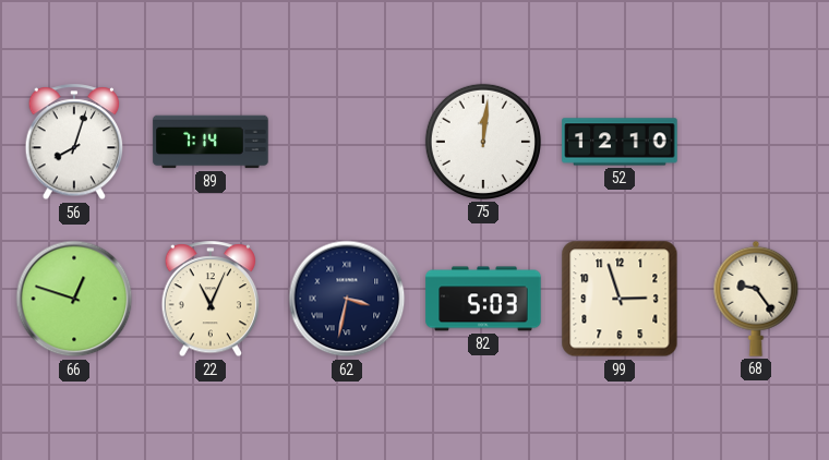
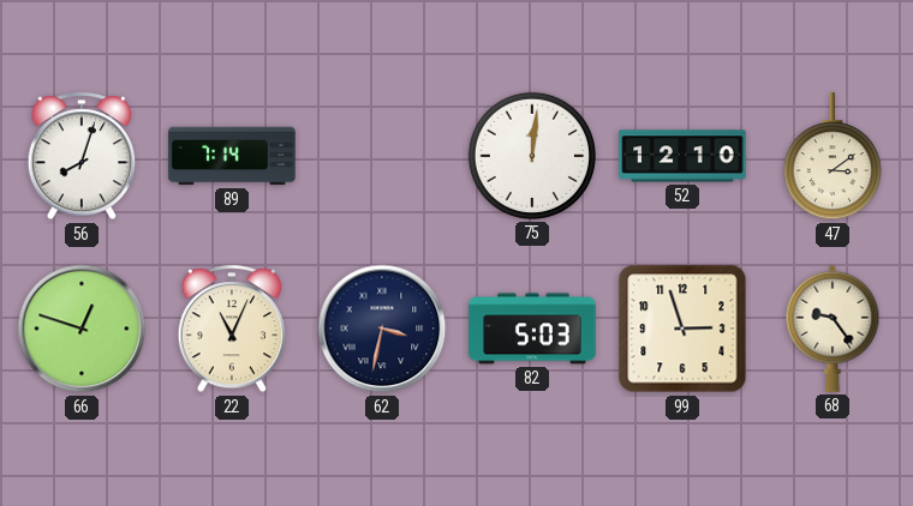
47: none -> 3:09 (833, 157)
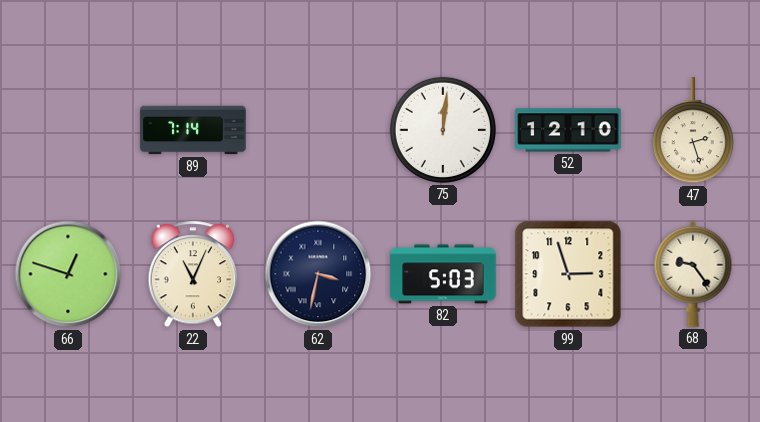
56: 8:03 -> none (82, 157)
47: 3:09 -> 2:27 (693, 131)
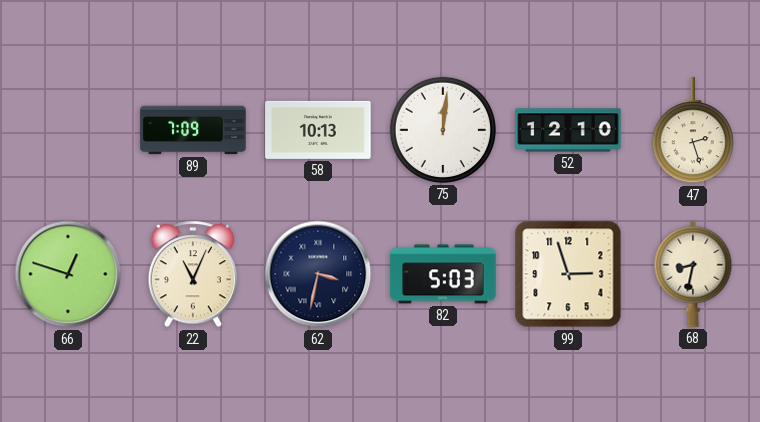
89: 7:14 -> 7:09 (193, 130)
58: none -> 10:13 (318, 130)
68: 9:24 -> 8:32 (693, 274)
